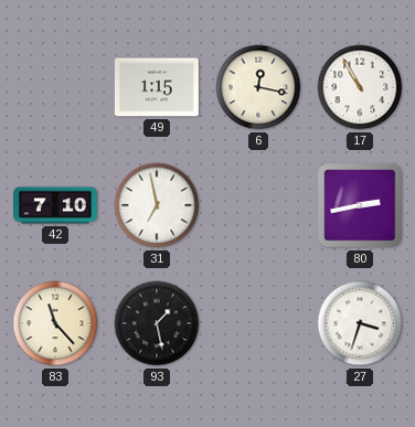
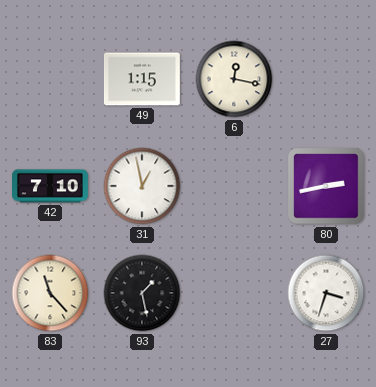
17: 10:55 -> none (360, 87)
31: 6:58 -> 12:58 (142, 186)
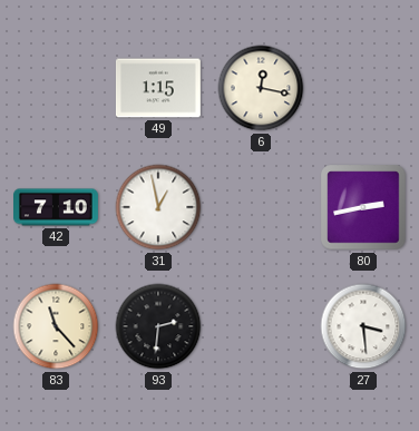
93: 1:28 -> 2:31 (158, 326)
27: 3:33 -> 3:29 (363, 326)
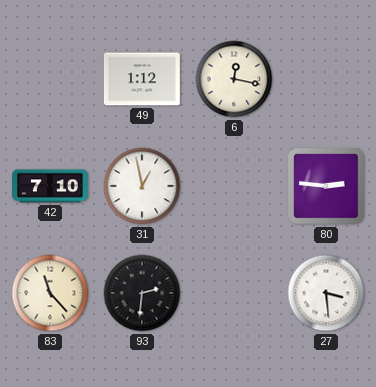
49: 1:15 -> 1:12 (142, 79)
80: 2:43 -> 2:46 (326, 186)
